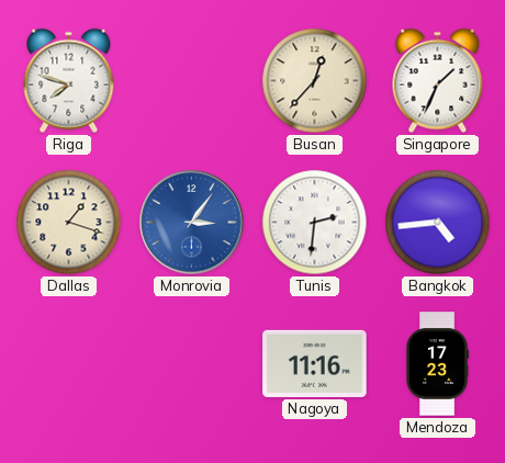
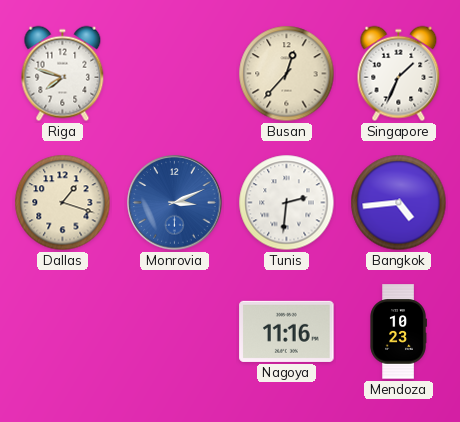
Monrovia: 3:06 -> 3:11 (175, 203)
Mendoza: 17:23 -> 10:23 (398, 332)
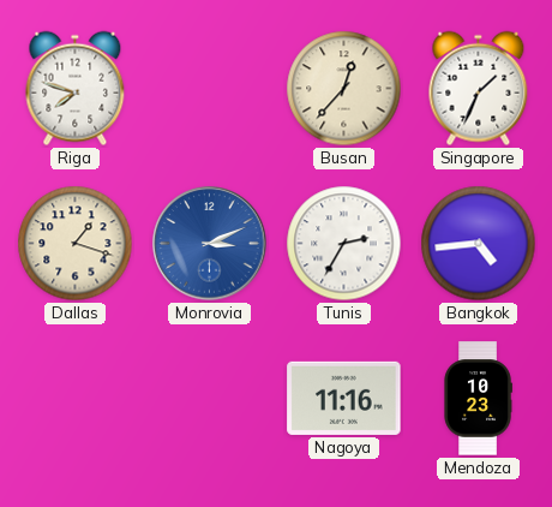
Tunis: 2:31 -> 2:35 (344, 244)
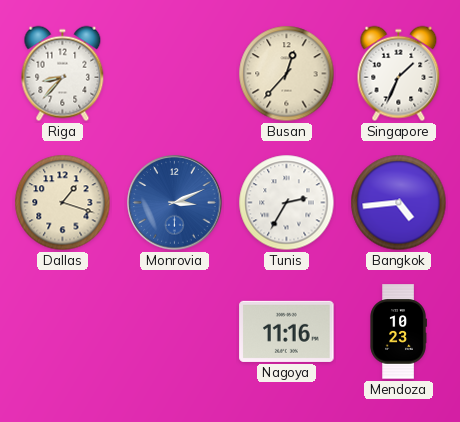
Riga: 7:48 -> 8:37 (63, 74)
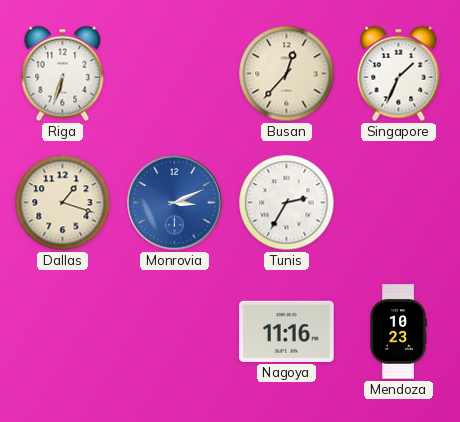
Riga: 8:37 -> 6:33 (63, 74)
Bangkok: 4:44 -> none (399, 203)
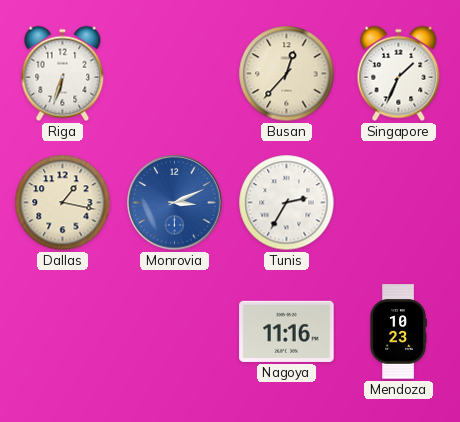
Dallas: 1:18 -> 1:17 (63, 203)
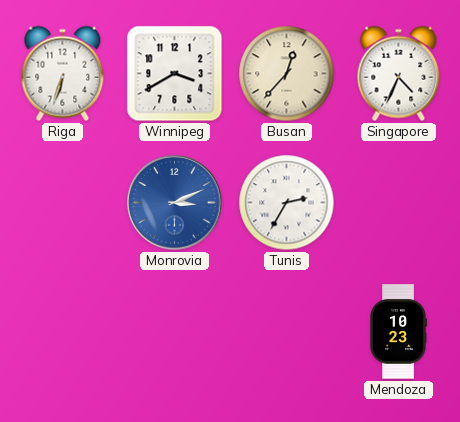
Winnipeg: none -> 3:40 (175, 74)
Singapore: 1:34 -> 4:34 (399, 74)
Dallas: 1:17 -> none (63, 203)
Nagoya: 11:16 -> none (287, 331)
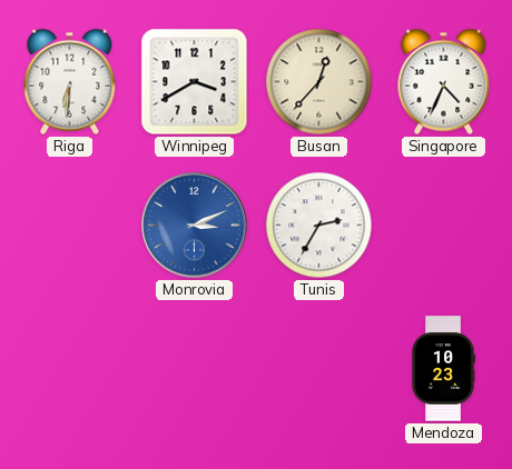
Riga: 6:33 -> 6:31 (70, 82)
